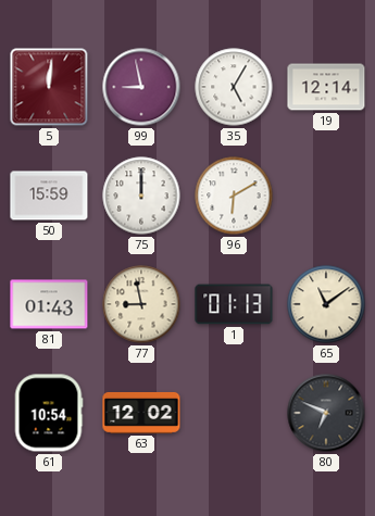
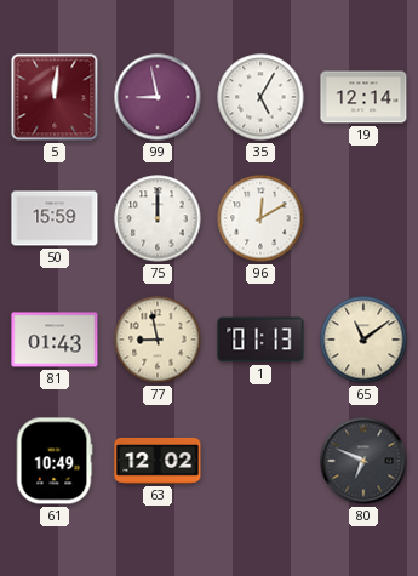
96: 6:10 -> 12:10 (260, 218)
61: 10:54 -> 10:49 (55, 461)
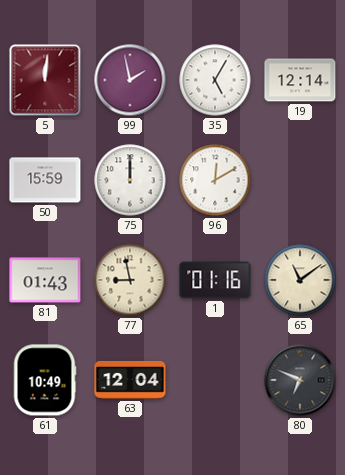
99: 8:58 -> 1:58 (130, 80)
1: 01:13 -> 01:16 (215, 280)
63: 12:02 -> 12:04 (130, 380)
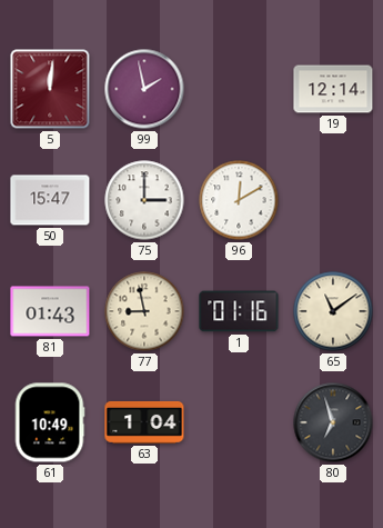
35: 5:05 -> none (215, 80)
50: 15:59 -> 15:47 (50, 200)
75: 12:00 -> 3:00 (144, 200)
63: 12:04 -> 1:04 (144, 422)
80: 6:49 -> 6:57 (333, 422)
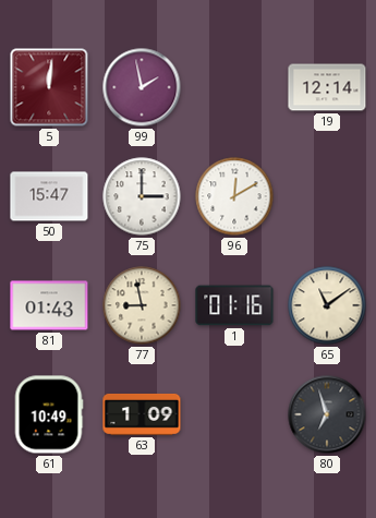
63: 1:04 -> 1:09 (142, 414)
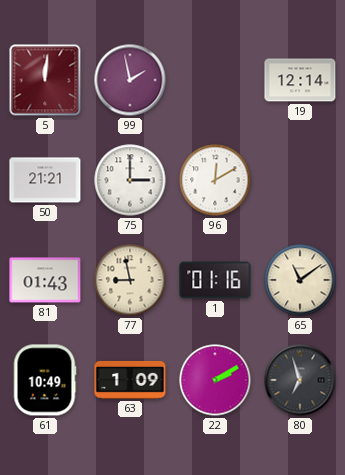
50: 15:47 -> 21:21 (45, 180)
22: none -> 2:10 (215, 380)
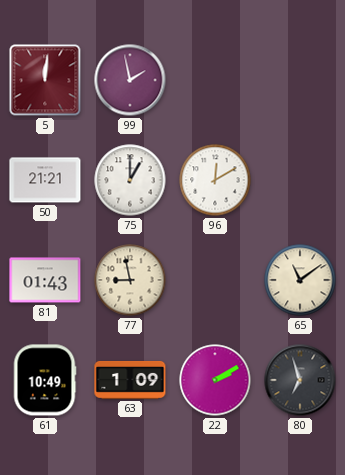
19: 12:14 -> none (300, 80)
75: 3:00 -> 1:00 (130, 180)
1: 01:16 -> none (215, 280)
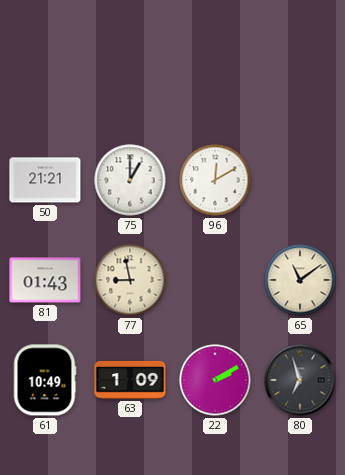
5: 12:01 -> none (45, 80)
99: 1:58 -> none (130, 80)
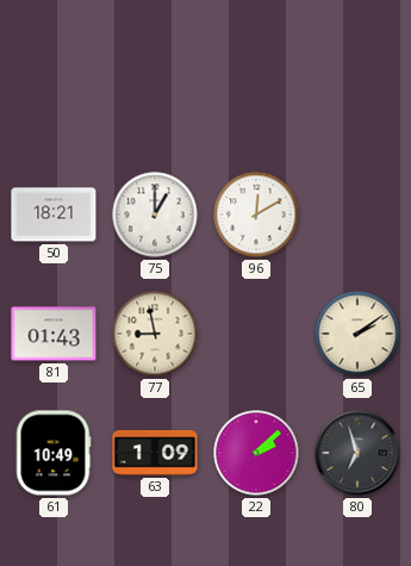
50: 21:21 -> 18:21 (54, 214)
65: 11:09 -> 2:09 (357, 334)
22: 2:10 -> 2:08 (256, 453)
